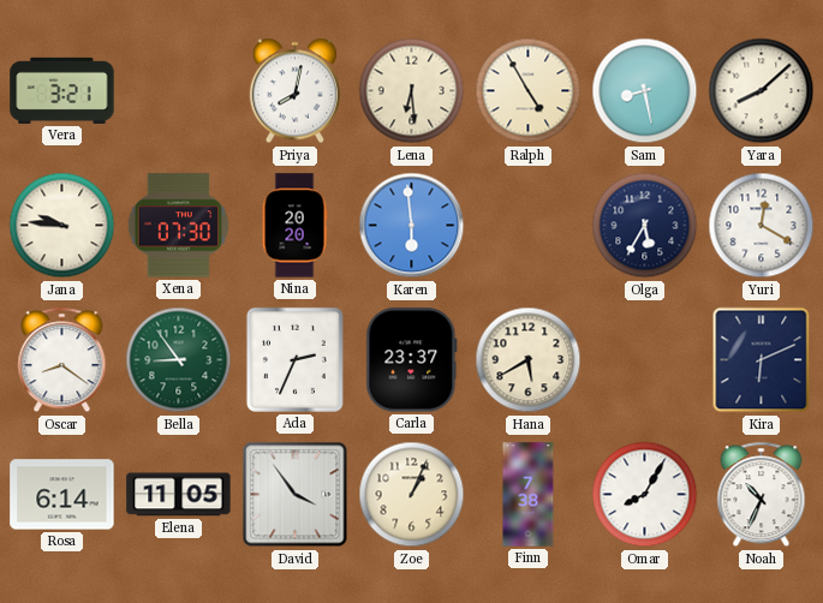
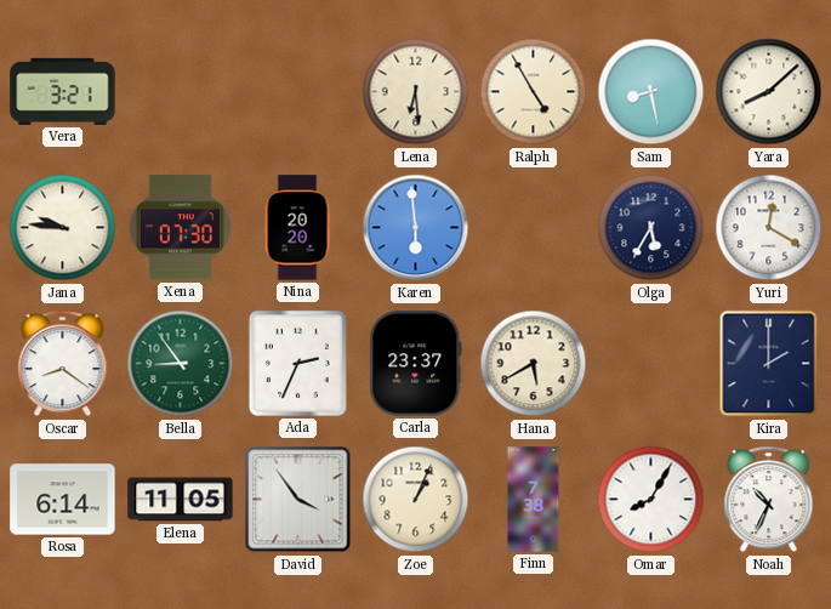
Priya: 8:02 -> none (294, 91)
Kira: 6:11 -> 2:00 (769, 364)
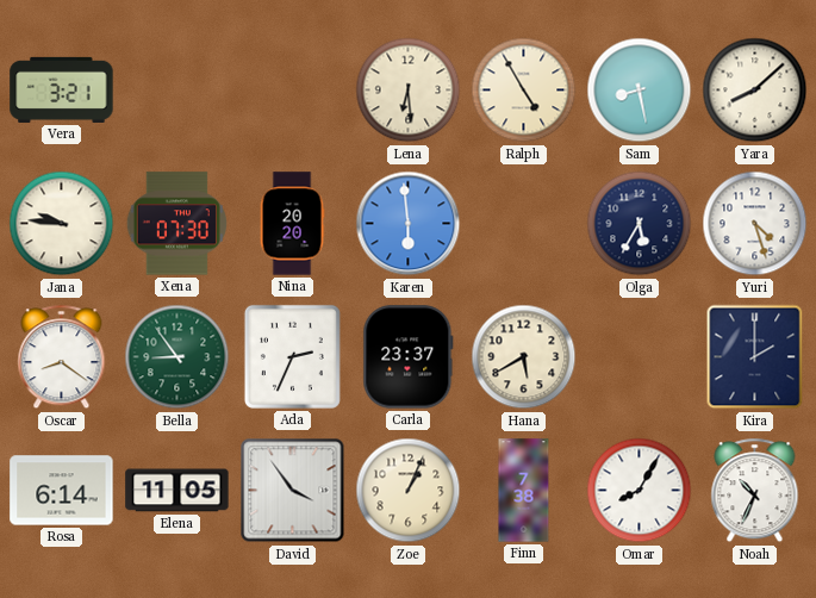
Yuri: 12:20 -> 4:27 (755, 224)
